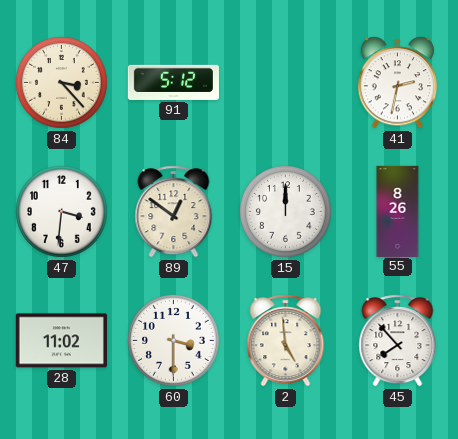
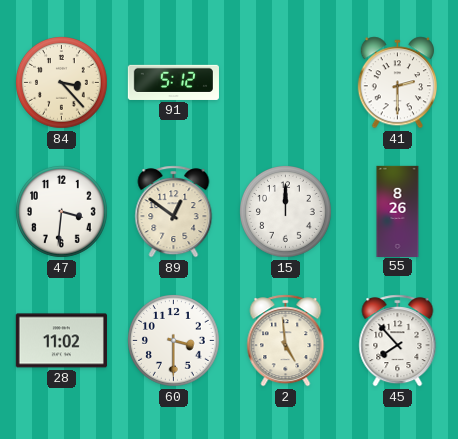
41: 2:32 -> 2:30 (397, 83)
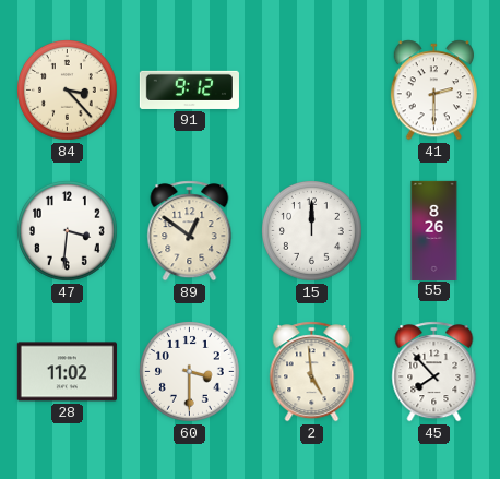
91: 5:12 -> 9:12 (189, 89)
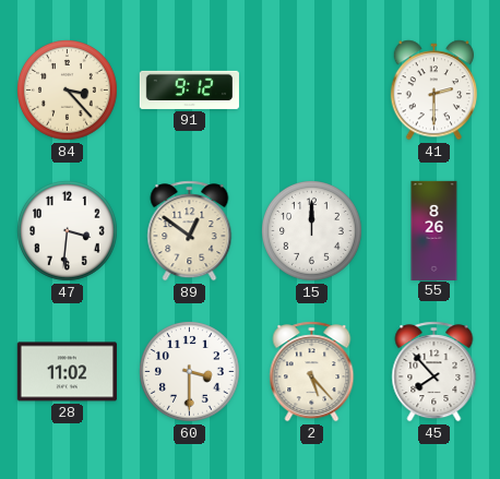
2: 4:59 -> 5:23 (312, 372)
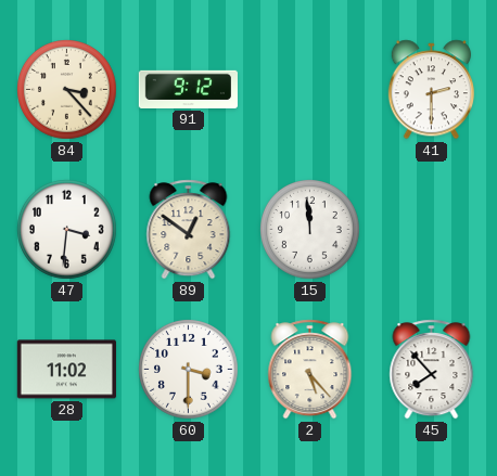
15: 12:00 -> 11:59 (310, 230)
55: 8:26 -> none (434, 230)
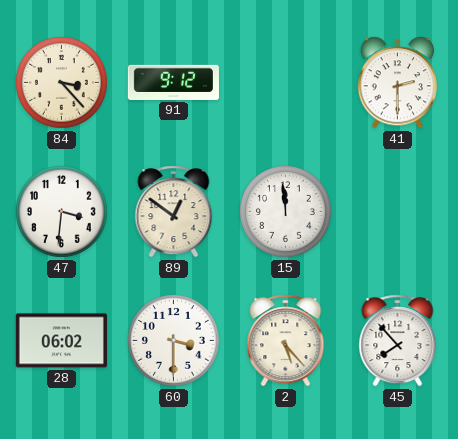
28: 11:02 -> 06:02 (61, 341)
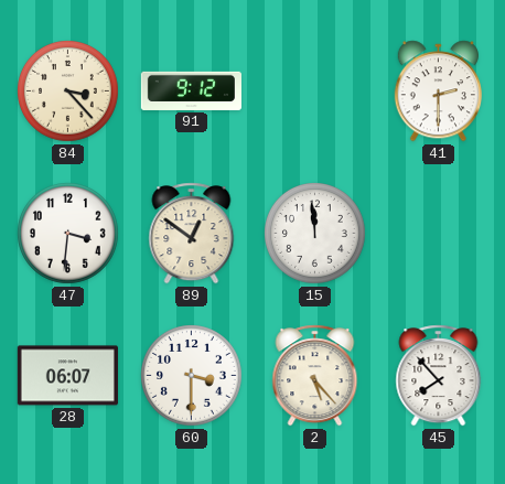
28: 06:02 -> 06:07 (67, 376)
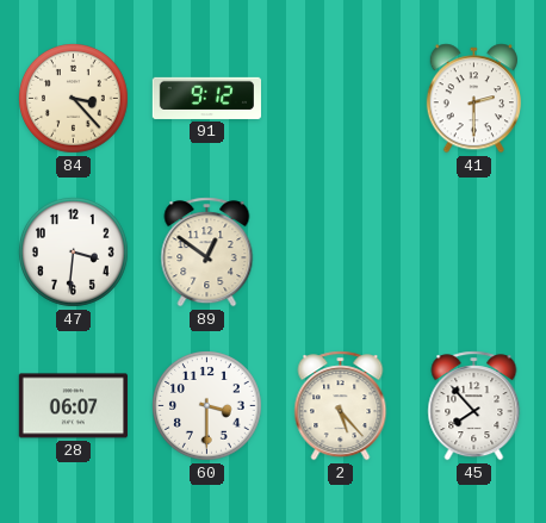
15: 11:59 -> none (315, 234)
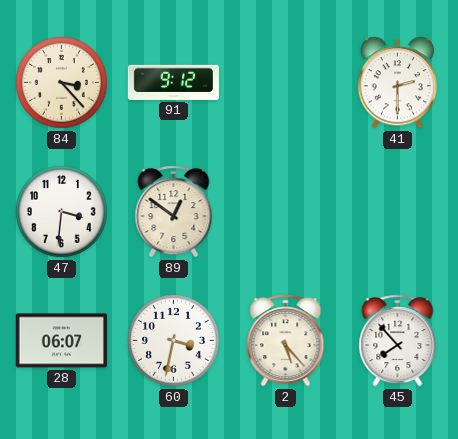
60: 3:30 -> 3:32 (174, 341)
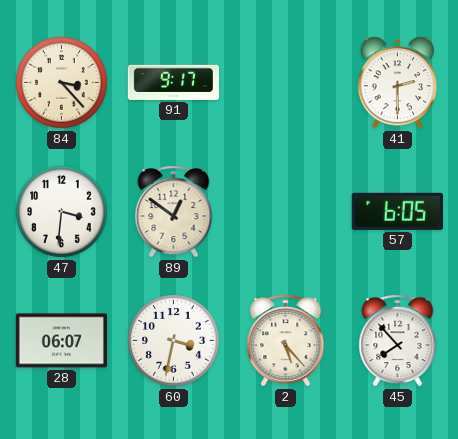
91: 9:12 -> 9:17 (173, 82)
57: none -> 6:05 (397, 211)
